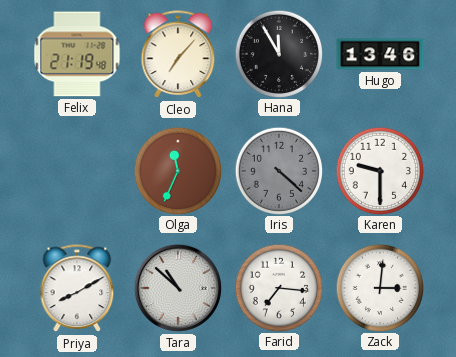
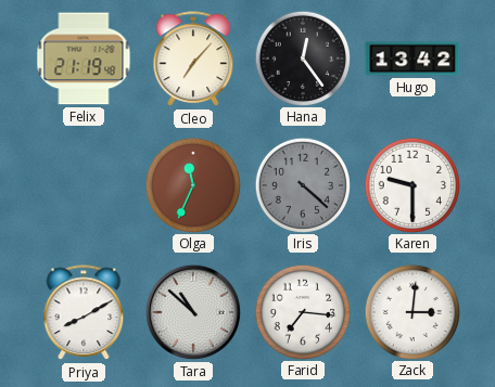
Hana: 11:55 -> 12:24 (302, 57)
Hugo: 13:46 -> 13:42 (412, 59)
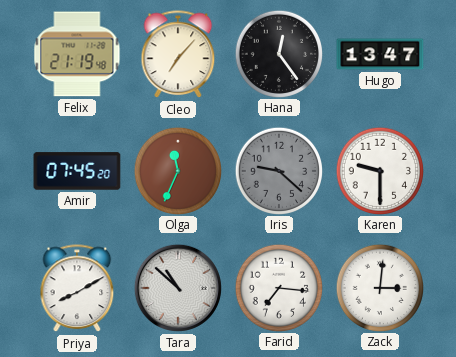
Hugo: 13:42 -> 13:47 (380, 54)
Amir: none -> 07:45 (77, 171)
Iris: 4:22 -> 9:22 (278, 170)
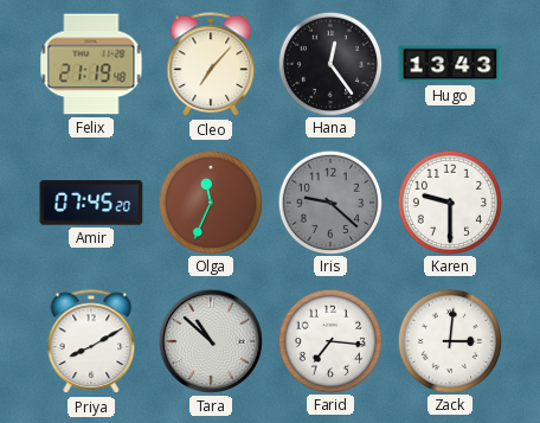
Hugo: 13:47 -> 13:43 (450, 64)
